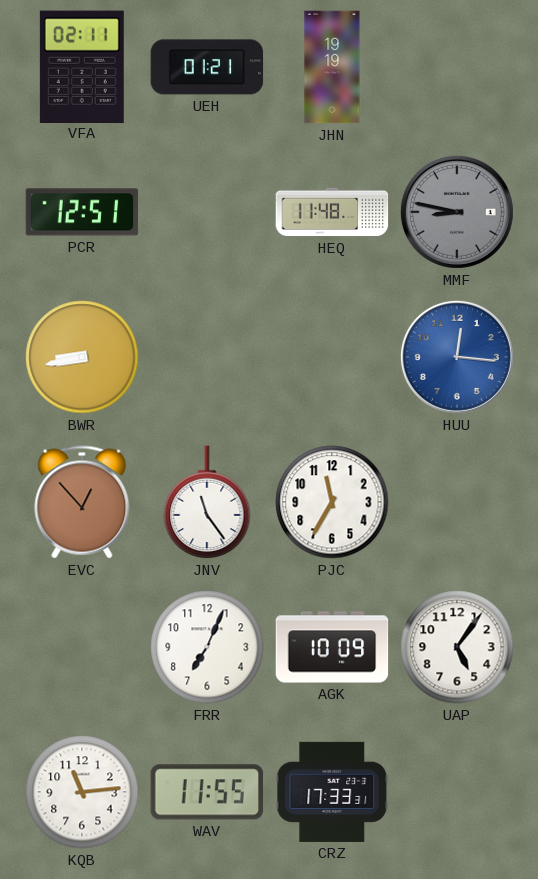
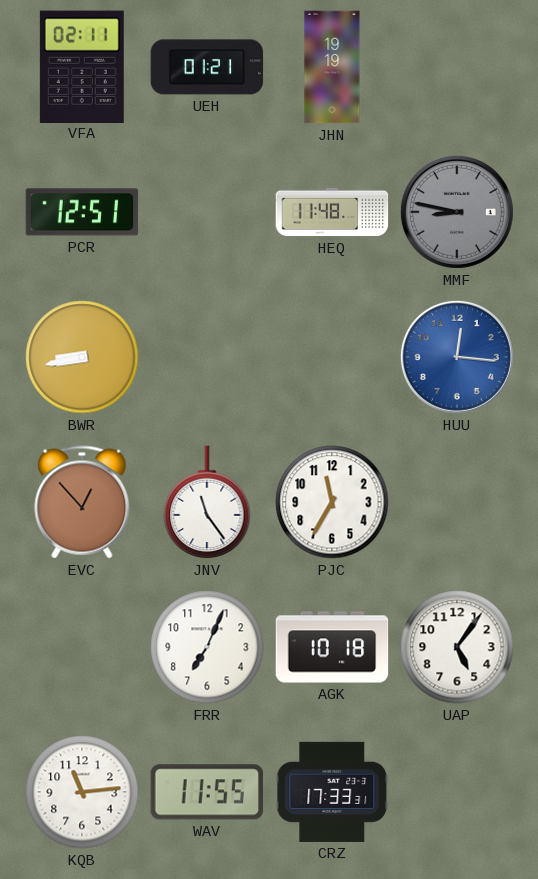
AGK: 10:09 -> 10:18 (332, 647)
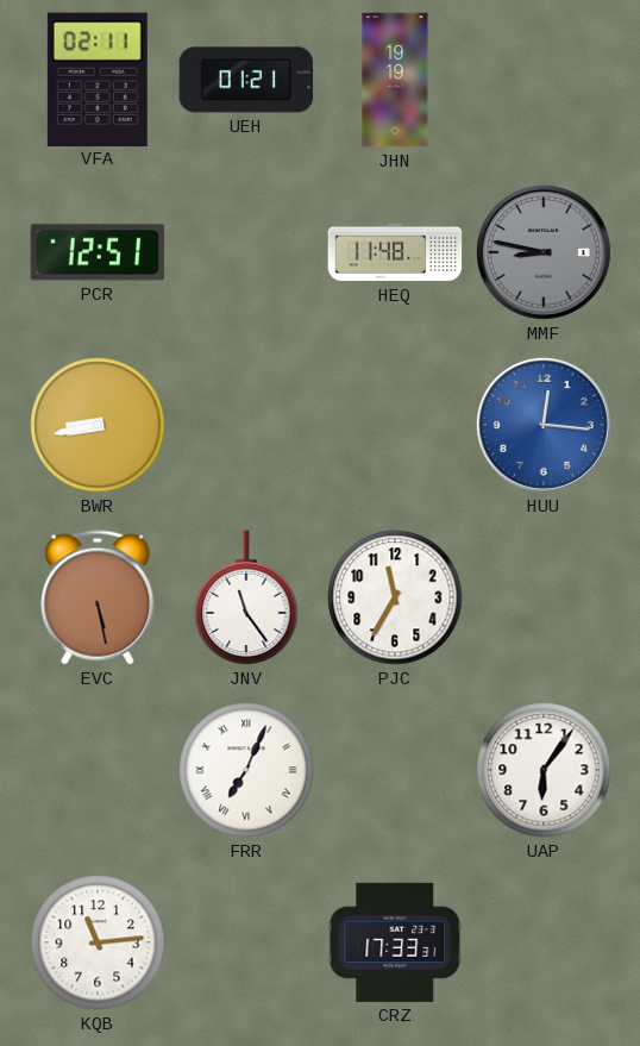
EVC: 12:53 -> 5:28 (98, 597)
FRR numerals: Arabic -> Roman (246, 770)
AGK: 10:18 -> none (332, 647)
UAP: 5:06 -> 6:06 (544, 770)
WAV: 11:55 -> none (207, 792)
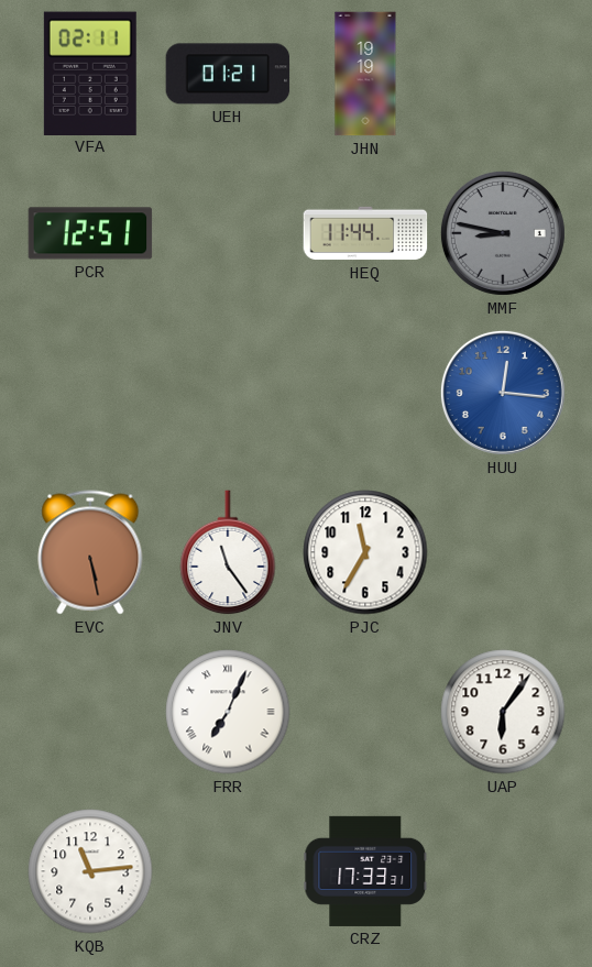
HEQ: 11:48 -> 11:44 (365, 233)
BWR: 8:43 -> none (98, 425)
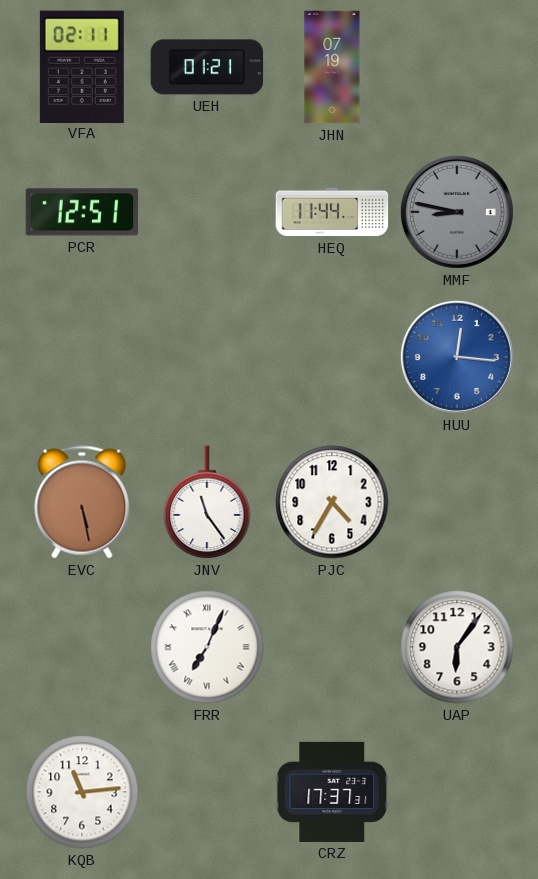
JHN: 19:19 -> 07:19 (332, 67)
PJC: 11:35 -> 4:35 (332, 502)
CRZ: 17:33 -> 17:37 (332, 792)
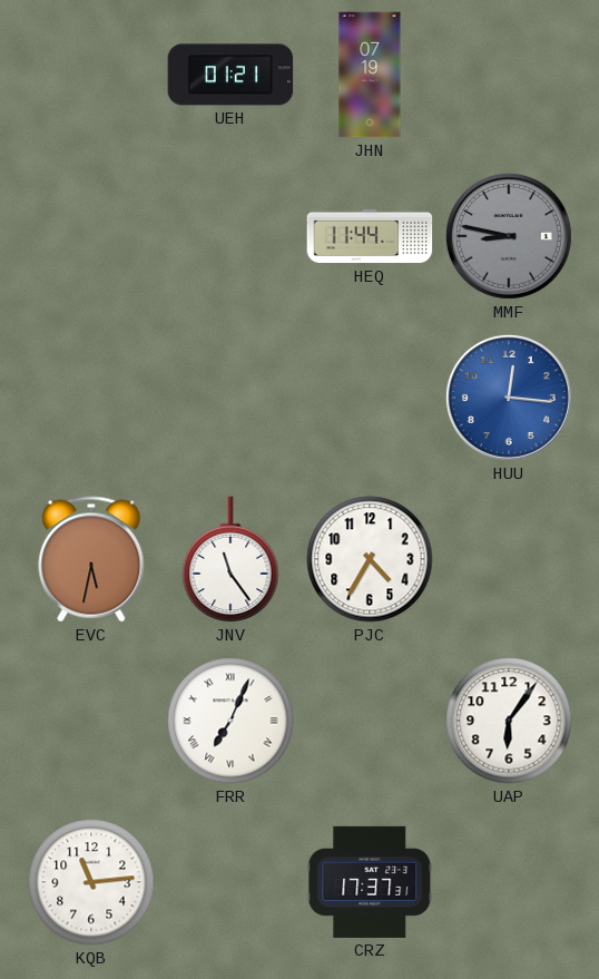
VFA: 02:11 -> none (82, 66)
PCR: 12:51 -> none (82, 212)
EVC: 5:28 -> 5:32 (91, 559)
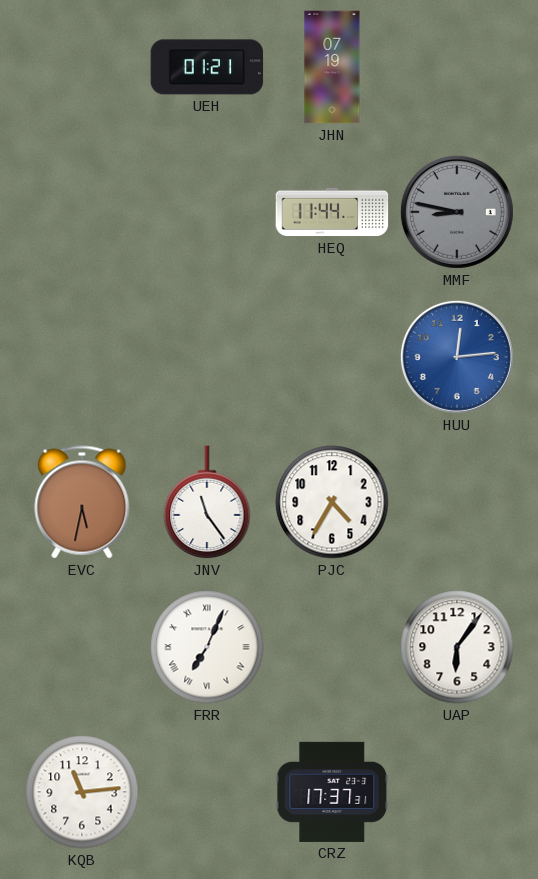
HUU: 12:16 -> 12:14 (457, 357)
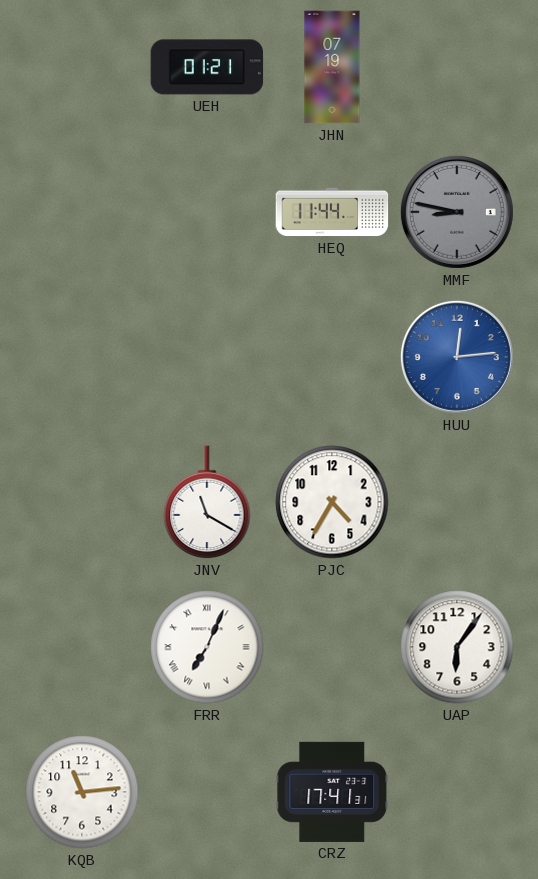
EVC: 5:32 -> none (82, 502)
JNV: 11:24 -> 11:20 (207, 503)
CRZ: 17:37 -> 17:41 (332, 792)
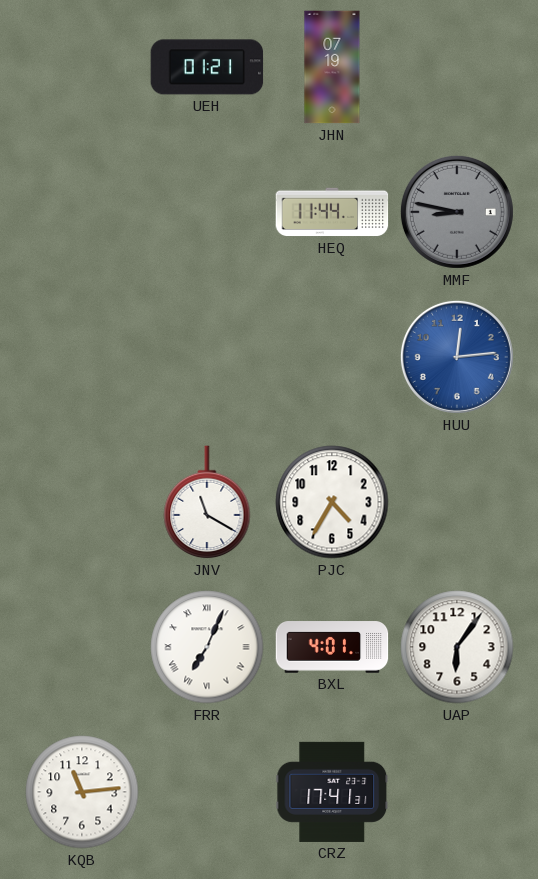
BXL: none -> 4:01 (332, 647)
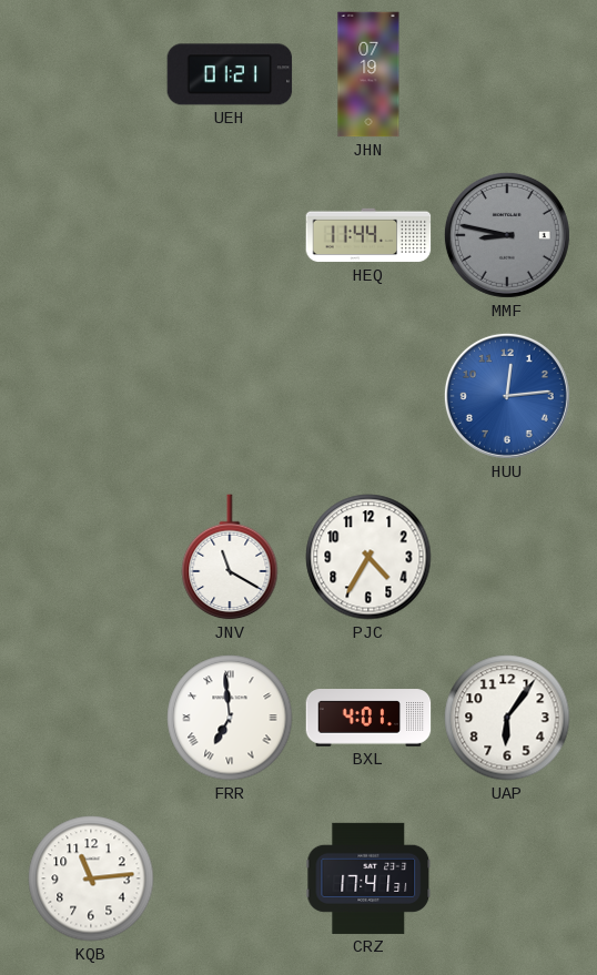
FRR: 7:04 -> 6:59 (230, 718)
